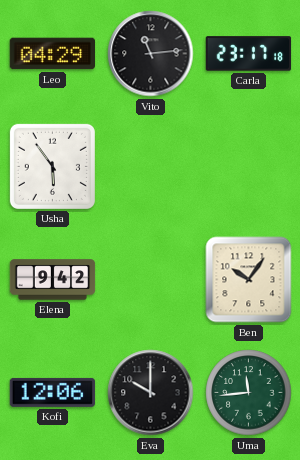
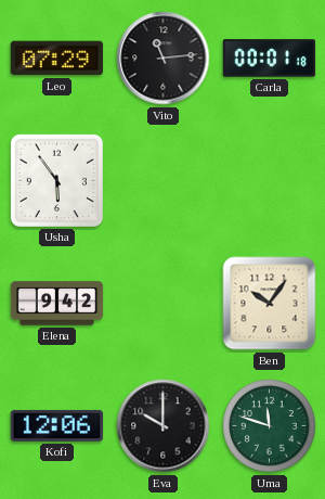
Leo: 04:29 -> 07:29 (57, 59)
Carla: 23:17 -> 00:01 (270, 59)
Uma: 11:44 -> 11:48 (270, 426)
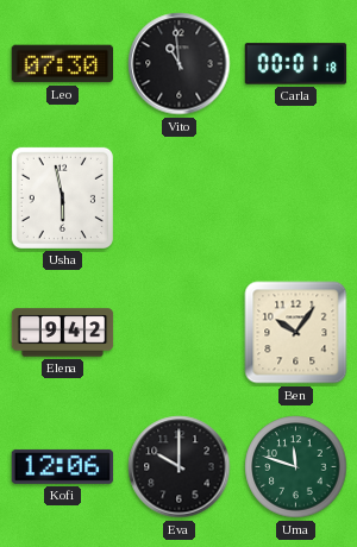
Leo: 07:29 -> 07:30 (63, 64)
Vito: 11:14 -> 10:59 (180, 64)
Usha: 5:54 -> 5:58 (62, 197)
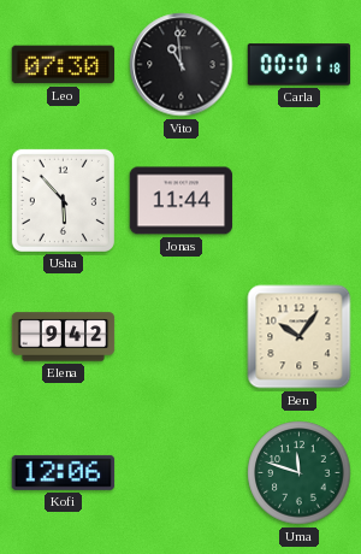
Usha: 5:58 -> 5:53 (63, 200)
Jonas: none -> 11:44 (182, 201)
Eva: 10:00 -> none (180, 467)
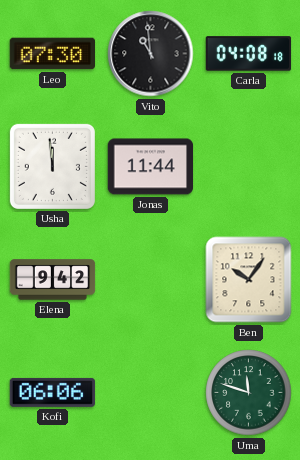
Carla: 00:01 -> 04:08 (249, 54)
Usha: 5:53 -> 11:59 (52, 166)
Kofi: 12:06 -> 06:06 (53, 392)
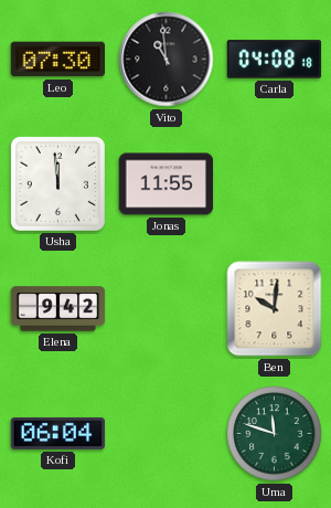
Jonas: 11:44 -> 11:55 (167, 184)
Ben: 10:06 -> 10:01 (275, 309)
Kofi: 06:06 -> 06:04 (58, 433)
